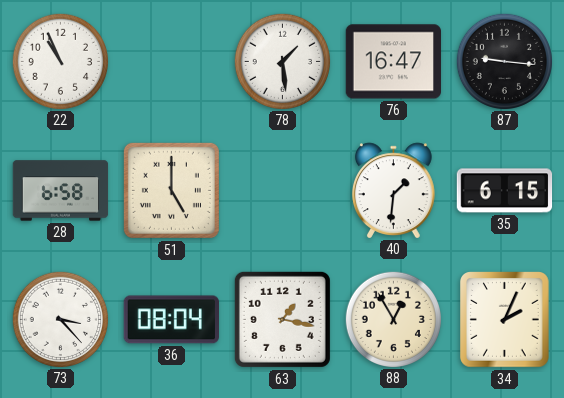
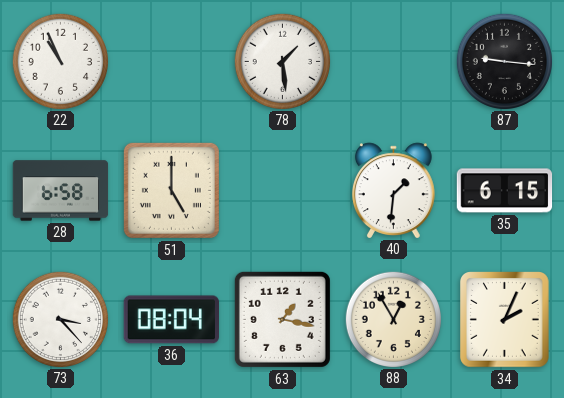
76: 16:47 -> none (393, 62)
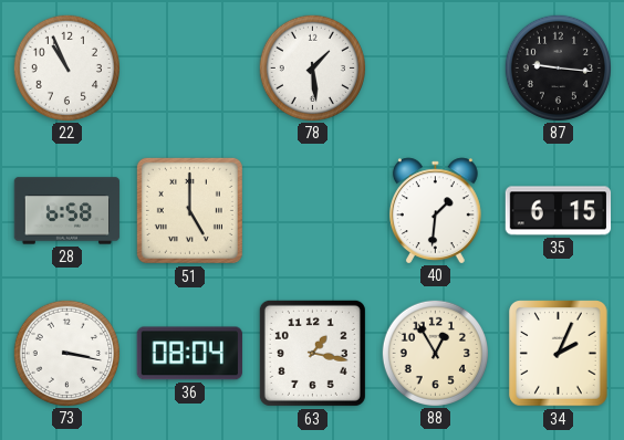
73: 3:23 -> 3:17 (66, 353)
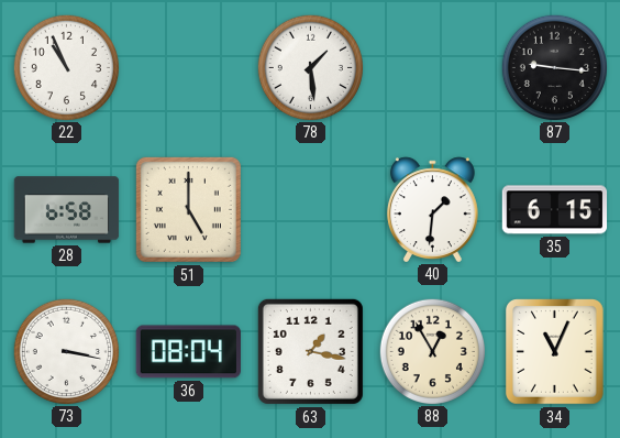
34: 2:04 -> 11:04 (555, 352)
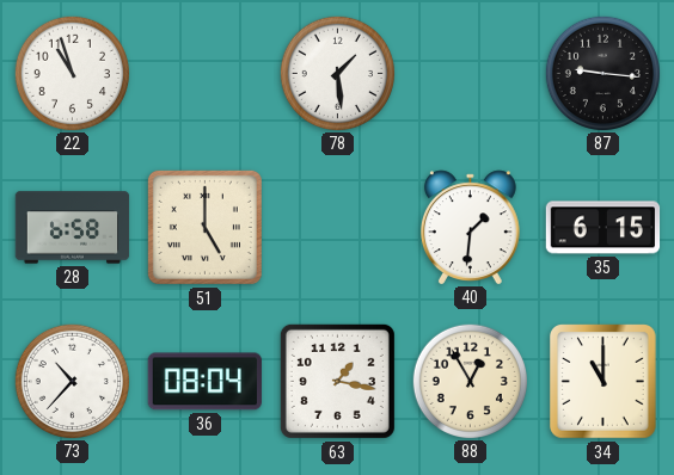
22: 10:56 -> 10:57 (72, 73)
73: 3:17 -> 10:37 (72, 381)
34: 11:04 -> 11:00 (603, 382)
